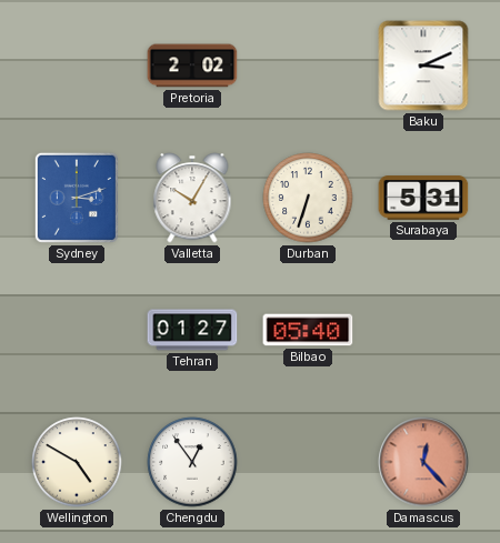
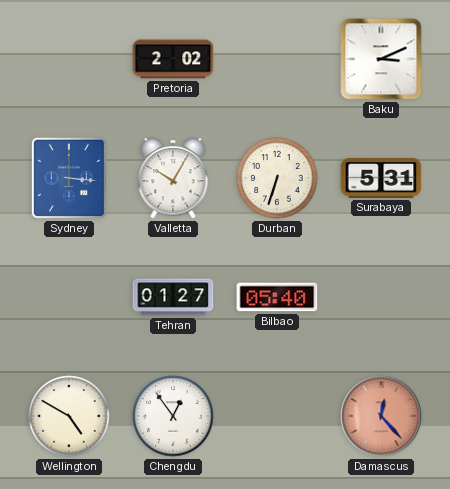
Sydney: 3:12 -> 3:16 (69, 178)
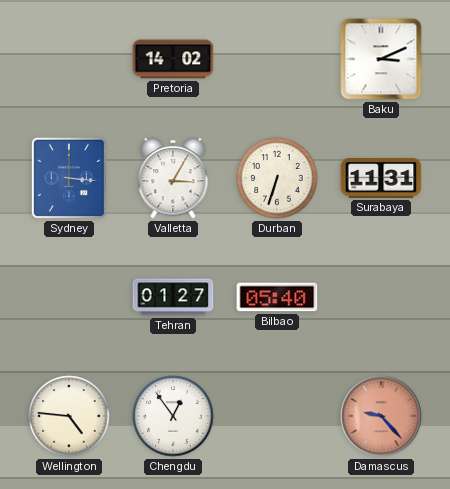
Pretoria: 2:02 -> 14:02 (173, 59)
Valletta: 10:05 -> 3:05 (173, 178)
Surabaya: 5:31 -> 11:31 (381, 178)
Wellington: 4:50 -> 4:46 (69, 416)
Damascus: 12:23 -> 9:23 (381, 416)
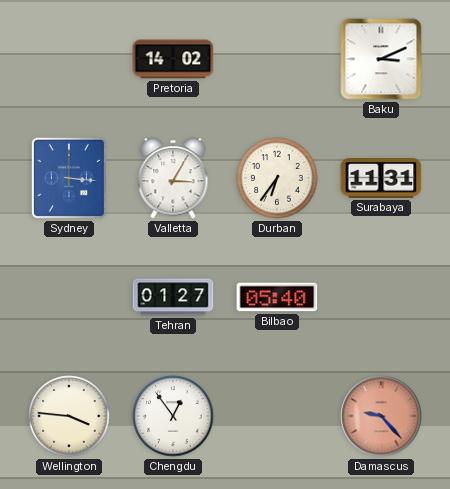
Durban: 6:33 -> 6:36 (277, 178)
Wellington: 4:46 -> 3:46 (69, 416)
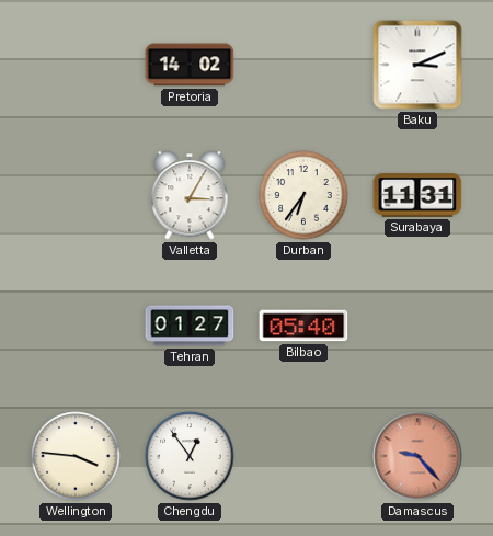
Sydney: 3:16 -> none (69, 178)
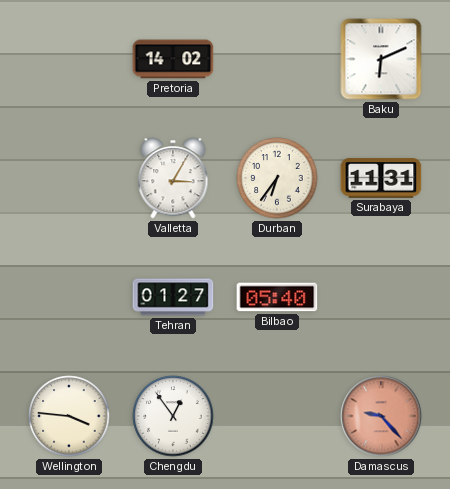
Baku: 3:11 -> 6:11 (381, 59)
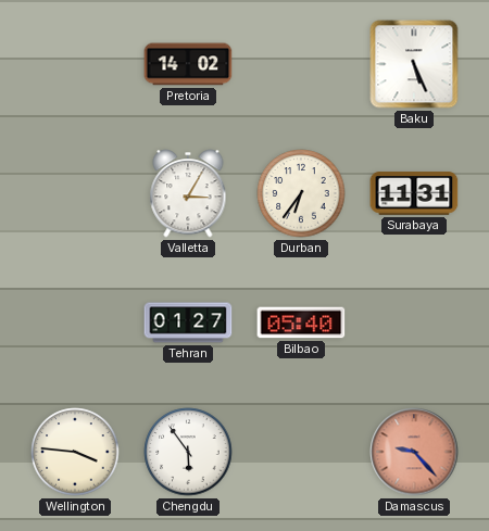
Baku: 6:11 -> 5:26 (414, 64)
Chengdu: 12:54 -> 5:54 (188, 452)
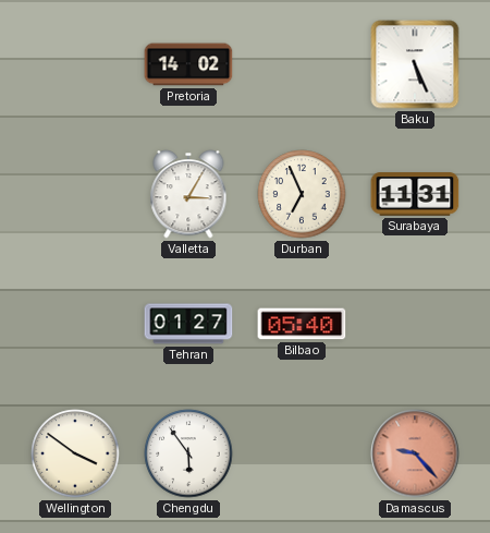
Durban: 6:36 -> 6:56 (302, 194)
Wellington: 3:46 -> 3:51 (75, 453)
